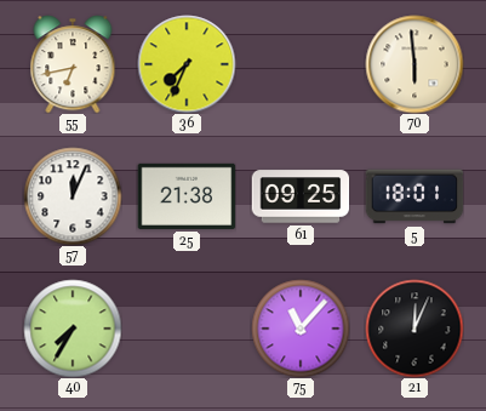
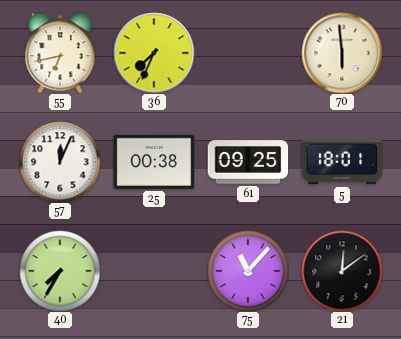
25: 21:38 -> 00:38 (154, 162)
21: 12:04 -> 12:09 (342, 271)
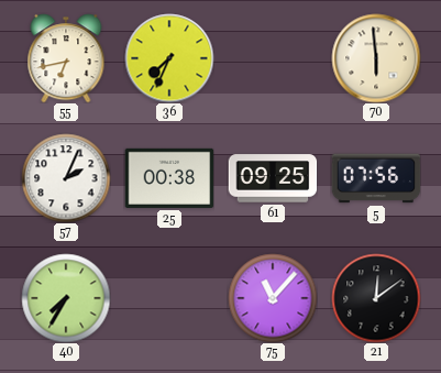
57: 12:04 -> 2:04 (66, 178)
5: 18:01 -> 07:56 (376, 178)
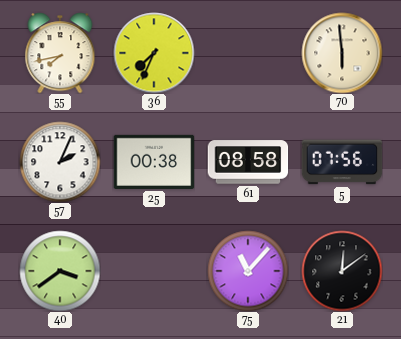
55: 6:43 -> 7:43 (60, 53)
61: 09:25 -> 08:58 (248, 162)
40: 7:35 -> 3:39 (60, 271)
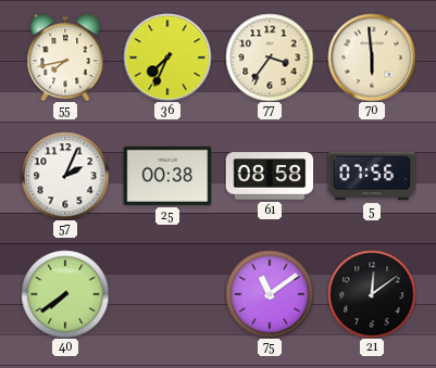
77: none -> 3:36 (270, 58)
40: 3:39 -> 7:39 (65, 294)
75: 11:07 -> 11:09 (270, 294)
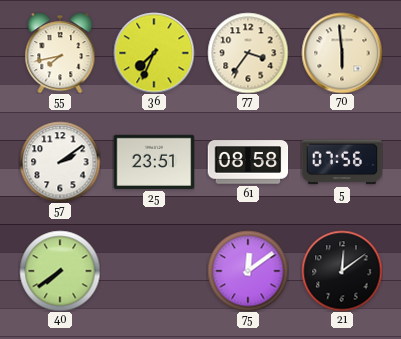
57: 2:04 -> 2:09 (60, 162)
25: 00:38 -> 23:51 (154, 162)
75: 11:09 -> 12:09 (248, 271)
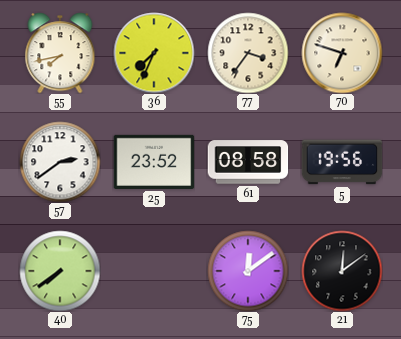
70: 5:59 -> 6:48 (342, 53)
57: 2:09 -> 2:39 (60, 162)
25: 23:51 -> 23:52 (154, 162)
5: 07:56 -> 19:56 (342, 162)
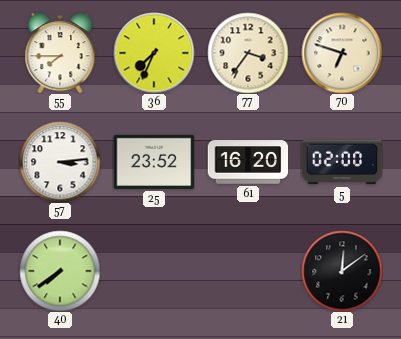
55: 7:43 -> 7:45 (60, 53)
57: 2:39 -> 3:14 (60, 162)
61: 08:58 -> 16:20 (248, 162)
5: 19:56 -> 02:00 (342, 162)
75: 12:09 -> none (248, 271)
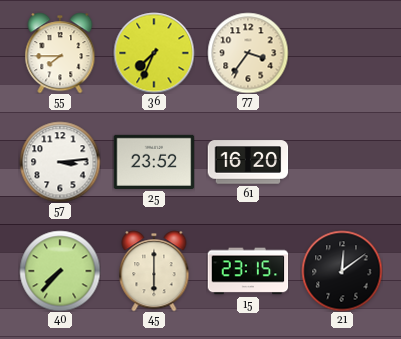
70: 6:48 -> none (342, 53)
5: 02:00 -> none (342, 162)
40: 7:39 -> 7:37 (60, 271)
45: none -> 6:00 (154, 271)
15: none -> 23:15 (248, 271)
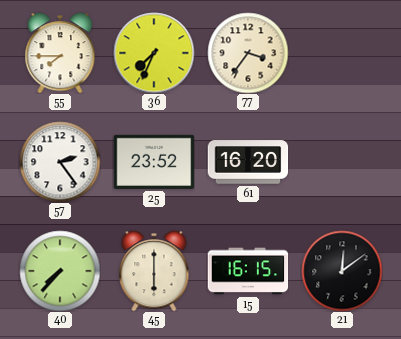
57: 3:14 -> 2:24 (60, 162)
15: 23:15 -> 16:15 (248, 271)
